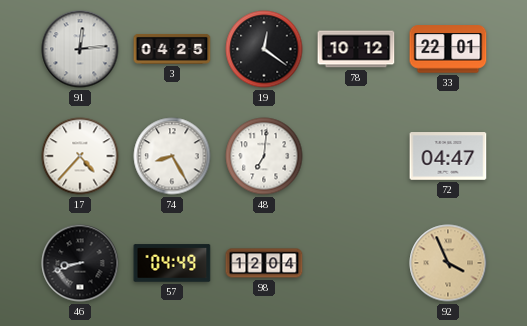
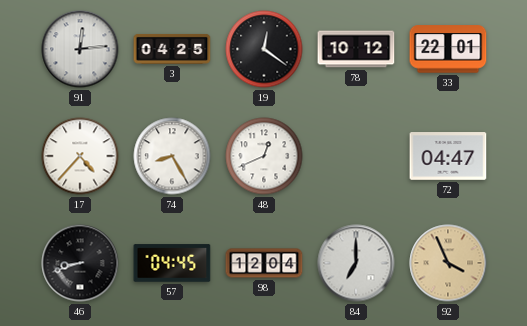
48: 7:01 -> 12:41 (264, 156)
57: 04:49 -> 04:45 (172, 263)
84: none -> 7:00 (356, 263)
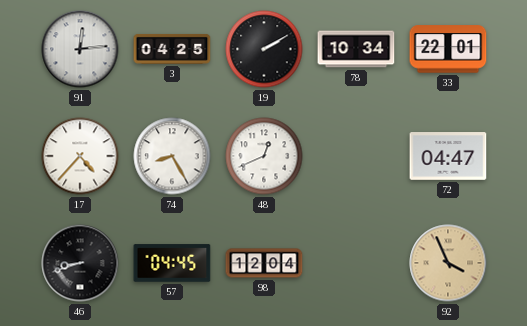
19: 12:21 -> 2:10 (264, 49)
78: 10:12 -> 10:34 (356, 49)
84: 7:00 -> none (356, 263)
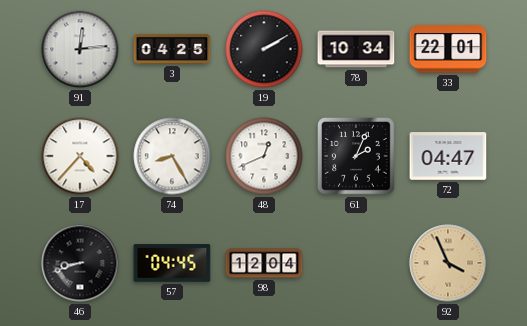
61: none -> 2:04 (356, 156)
